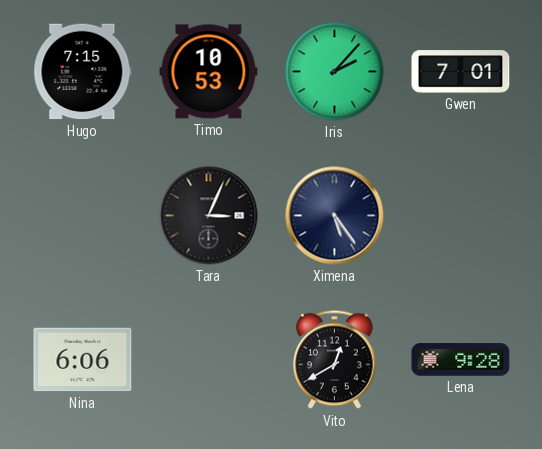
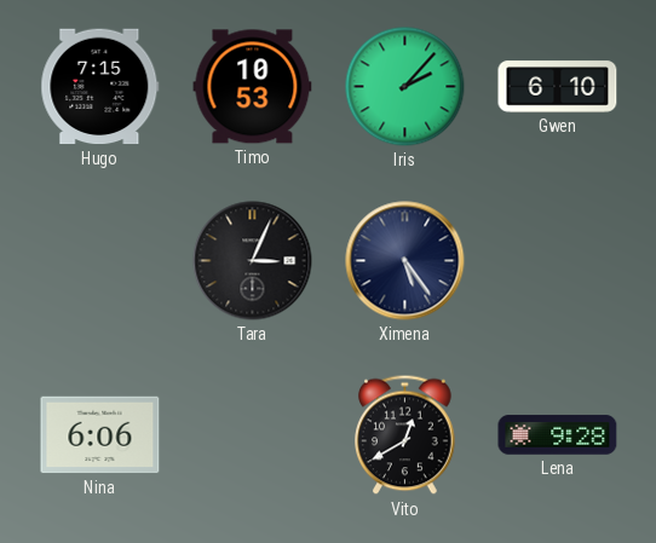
Gwen: 7:01 -> 6:10 (558, 87)
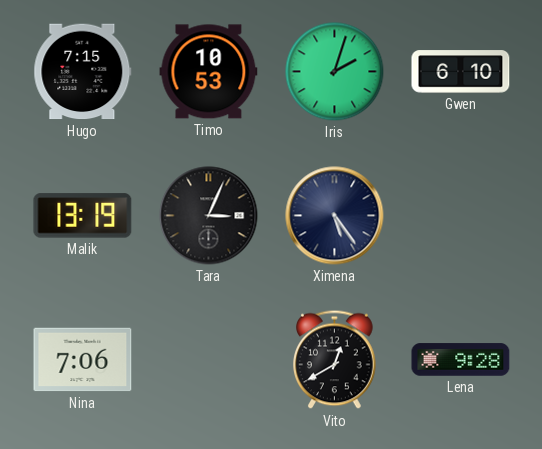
Iris: 2:07 -> 2:03 (335, 72)
Malik: none -> 13:19 (83, 216)
Nina: 6:06 -> 7:06 (83, 360)
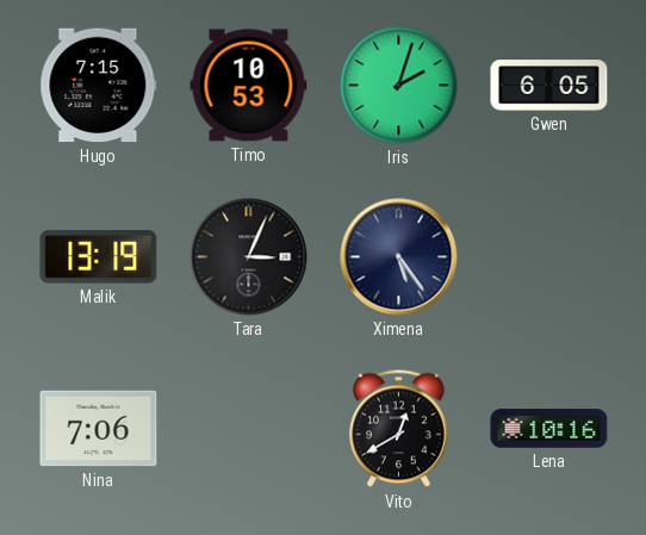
Gwen: 6:10 -> 6:05 (549, 86)
Lena: 9:28 -> 10:16 (549, 429)
